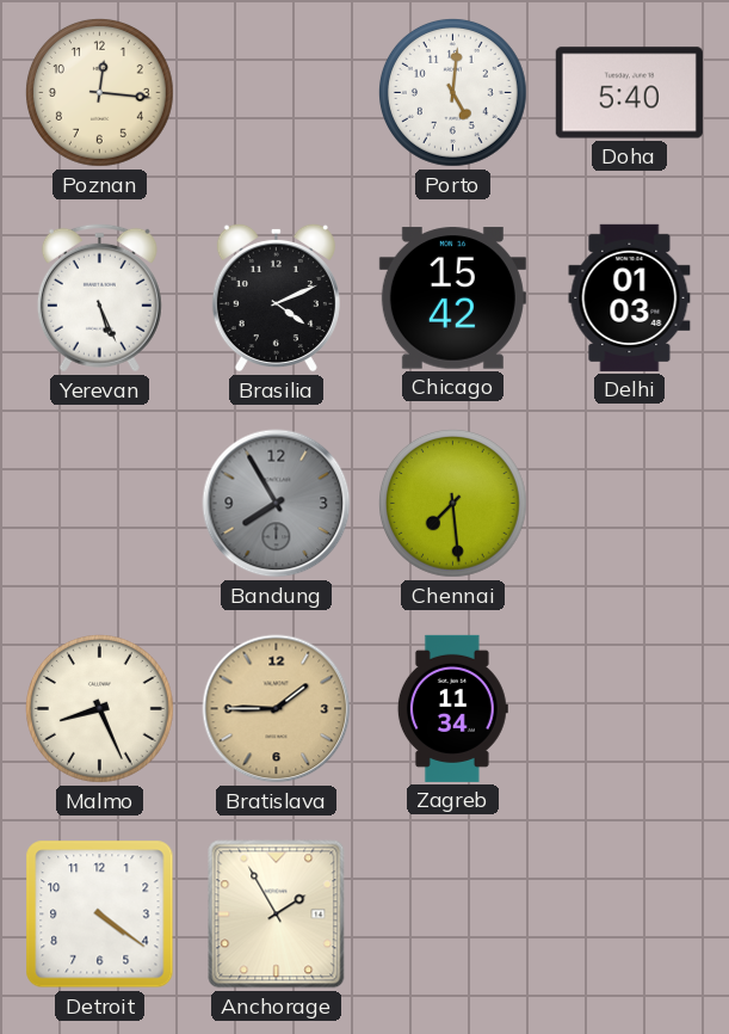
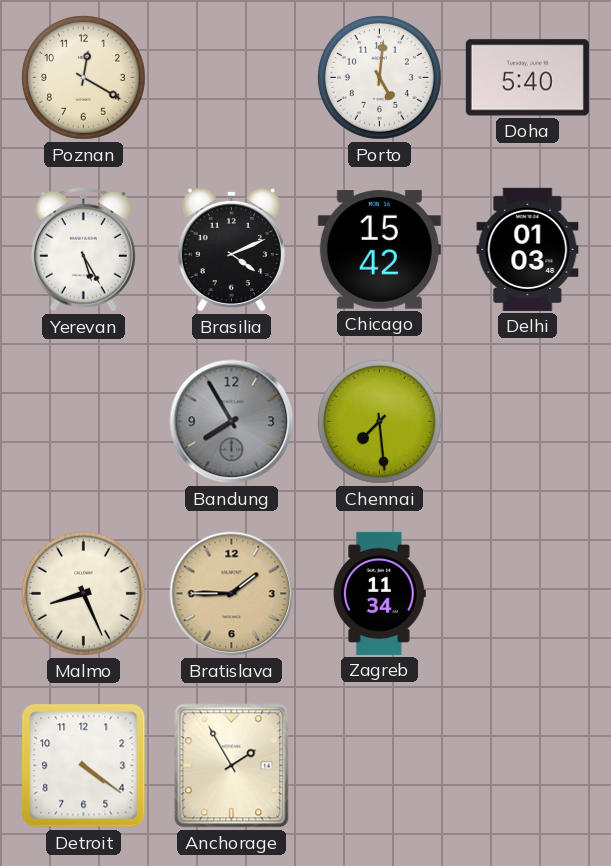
Poznan: 12:16 -> 12:20 (83, 77)
Yerevan: 5:26 -> 5:25 (83, 249)
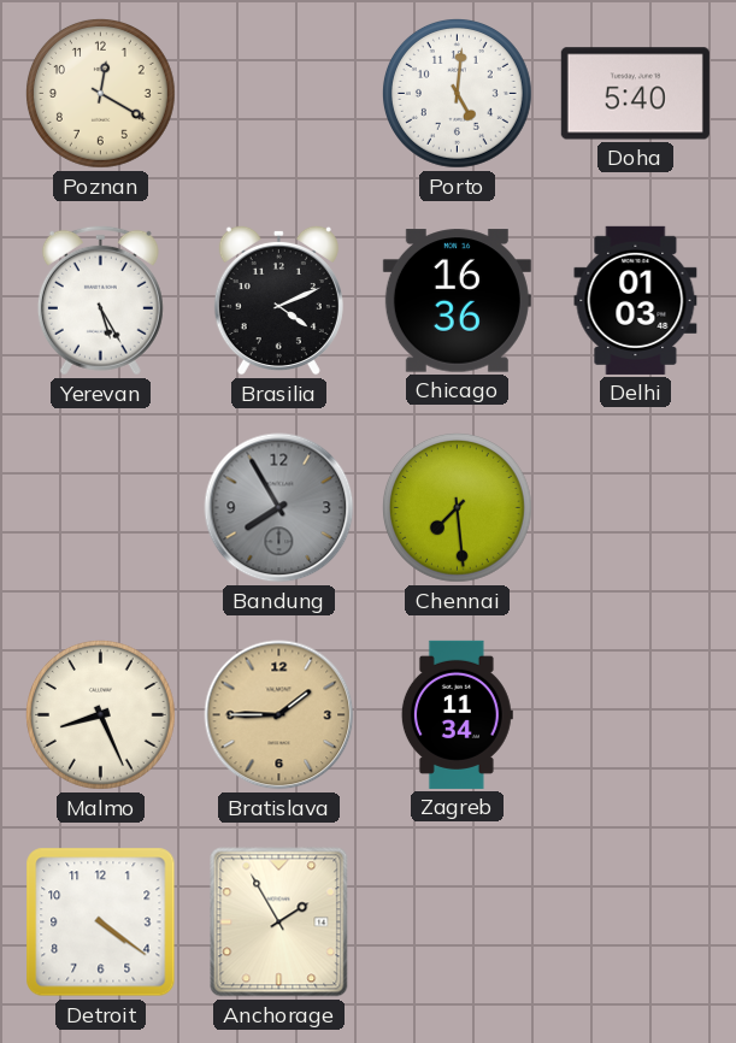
Chicago: 15:42 -> 16:36 (457, 301)
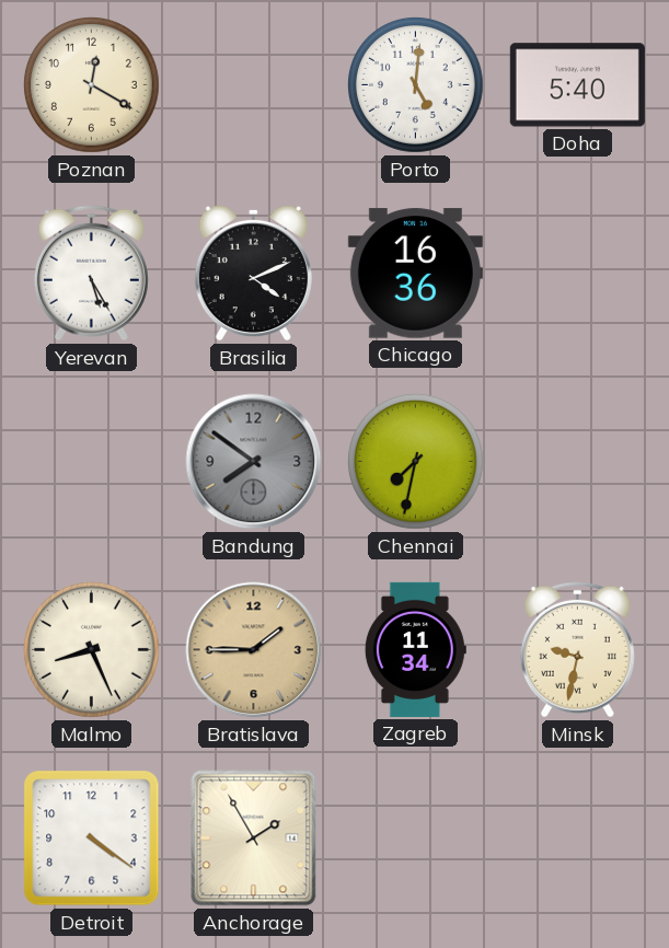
Delhi: 01:03 -> none (636, 300)
Bandung: 7:55 -> 7:51 (254, 462)
Chennai: 7:29 -> 7:32 (415, 461)
Minsk: none -> 9:32 (577, 649)
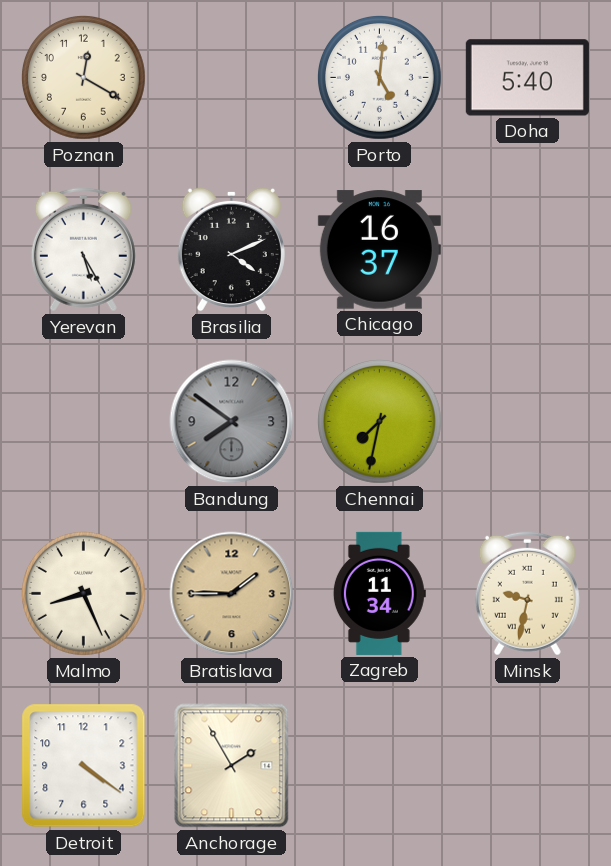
Chicago: 16:36 -> 16:37 (379, 250)
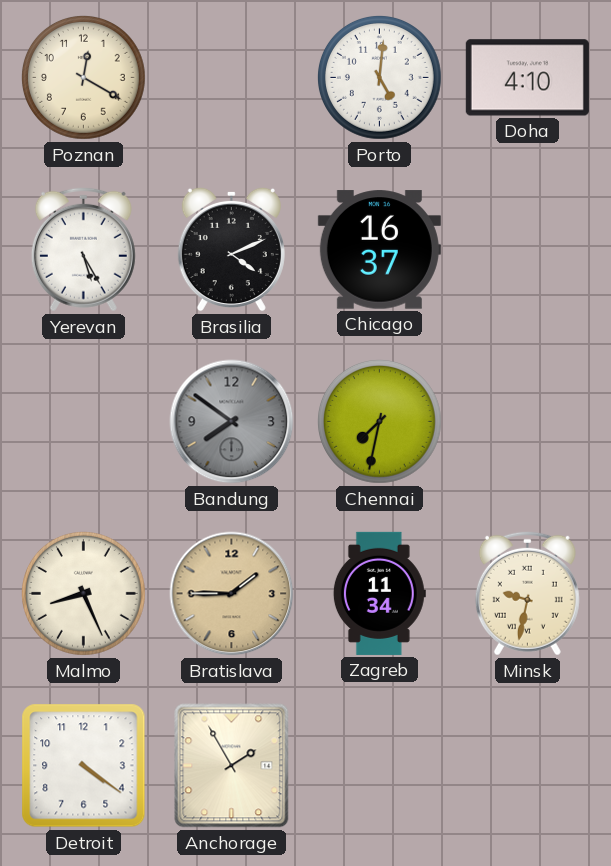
Doha: 5:40 -> 4:10 (527, 78)
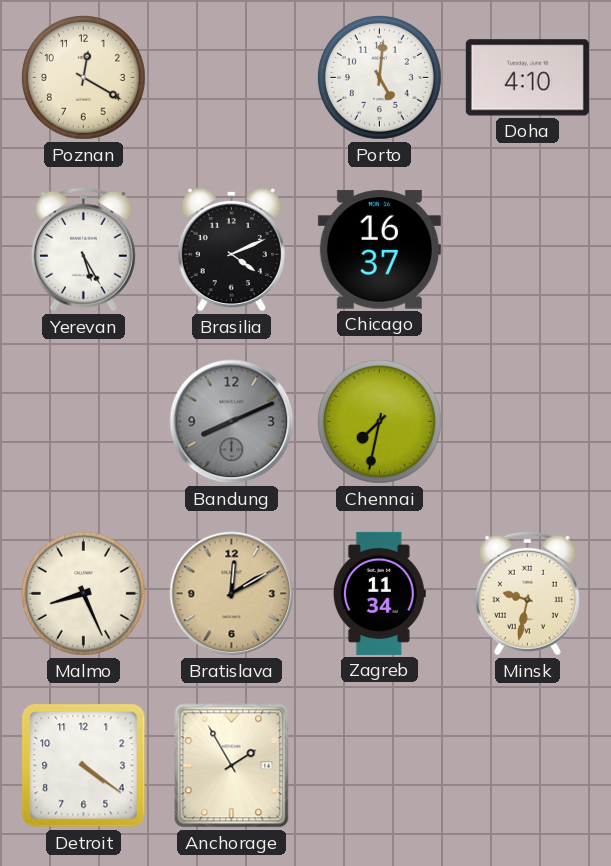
Bandung: 7:51 -> 8:11 (232, 422)
Bratislava: 1:45 -> 12:10 (232, 594)
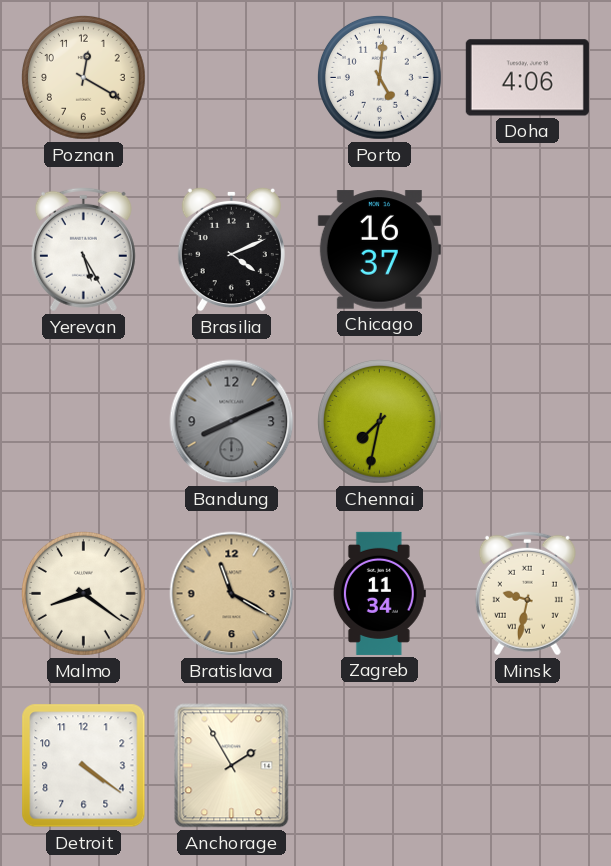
Doha: 4:10 -> 4:06 (527, 78)
Malmo: 8:26 -> 8:21 (83, 593)
Bratislava: 12:10 -> 11:20 (232, 594)
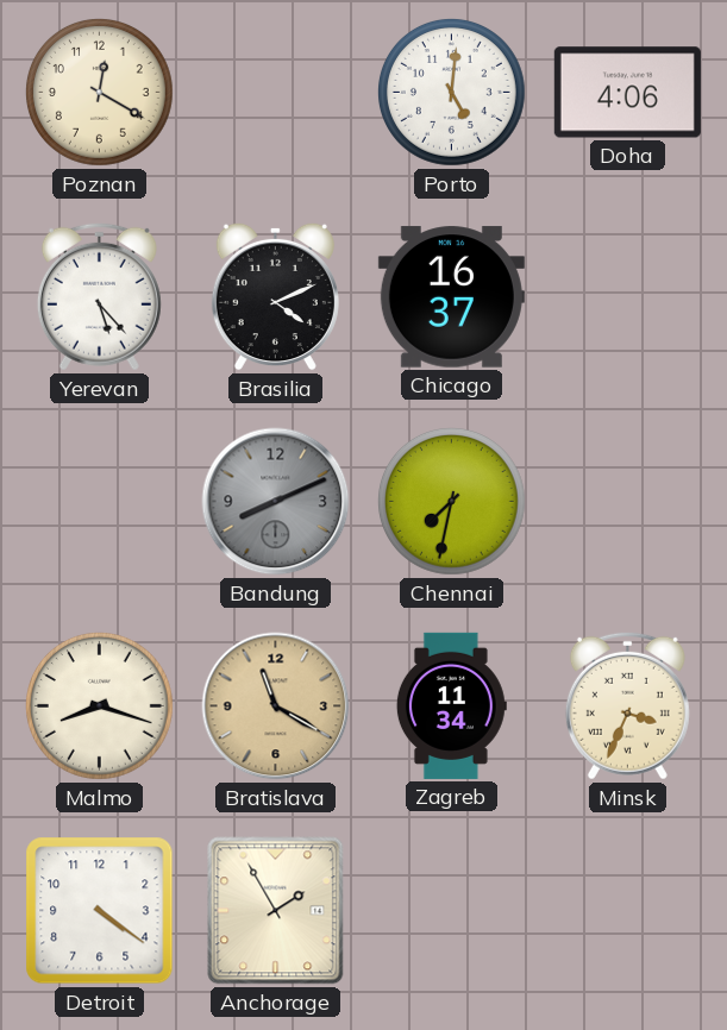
Yerevan: 5:25 -> 5:23 (99, 296)
Malmo: 8:21 -> 8:18 (99, 705)
Minsk: 9:32 -> 3:34 (627, 705)
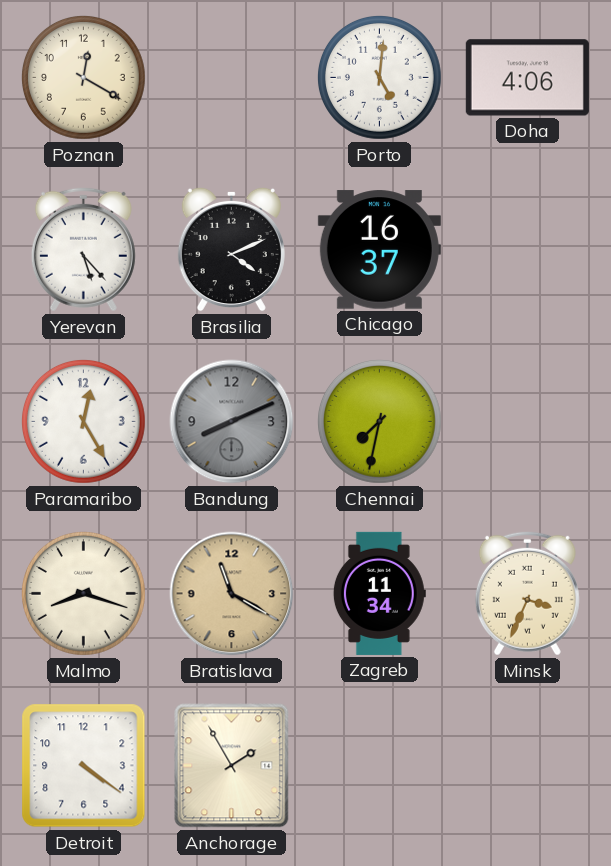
Paramaribo: none -> 12:25 (83, 421)
